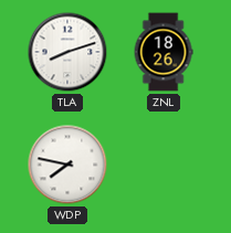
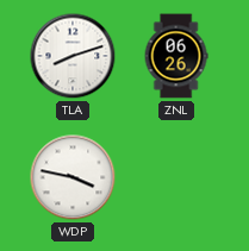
ZNL: 18:26 -> 06:26 (176, 56)
WDP: 7:47 -> 3:47 (73, 177)
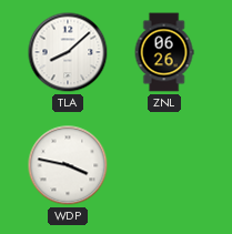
TLA: 8:12 -> 8:08 (68, 52)
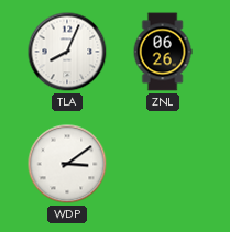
TLA: 8:08 -> 8:04 (67, 52)
WDP: 3:47 -> 3:09 (67, 164)
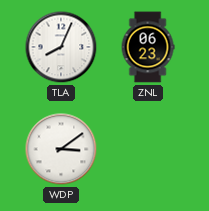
ZNL: 06:26 -> 06:23 (148, 47)
